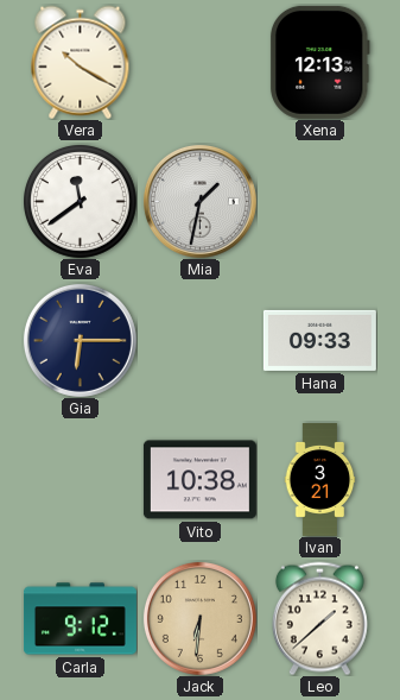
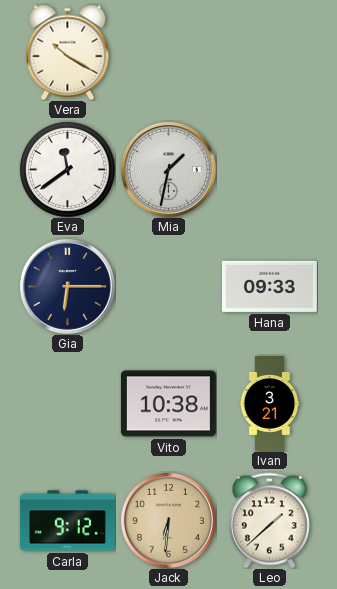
Xena: 12:13 -> none (319, 62)
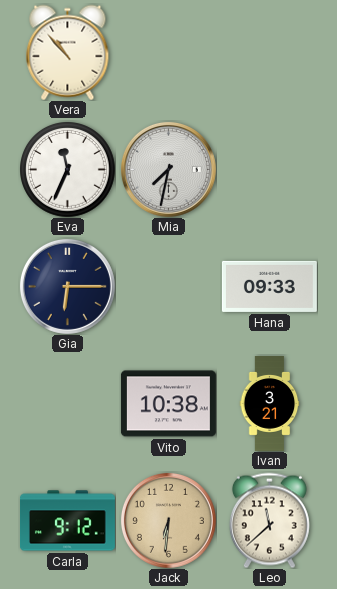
Vera: 10:20 -> 10:53 (68, 52)
Eva: 11:39 -> 11:34 (68, 170)
Mia: 1:32 -> 7:32 (168, 169)
Leo: 1:38 -> 11:38 (269, 520)
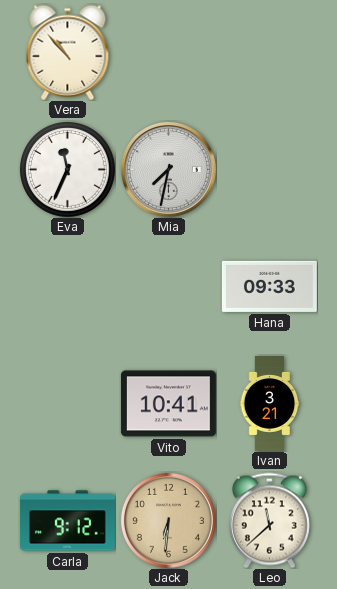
Gia: 6:15 -> none (67, 286)
Vito: 10:38 -> 10:41 (168, 404)
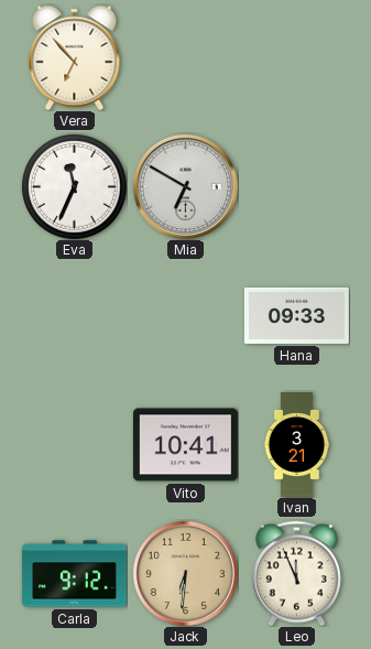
Vera: 10:53 -> 6:53 (75, 57)
Mia: 7:32 -> 6:50 (185, 186)
Leo: 11:38 -> 11:56 (296, 573)
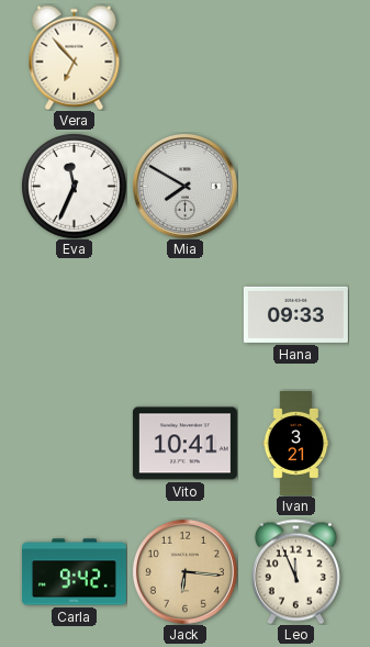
Mia: 6:50 -> 7:50 (184, 186)
Carla: 9:12 -> 9:42 (74, 572)
Jack: 6:31 -> 6:16 (184, 571)
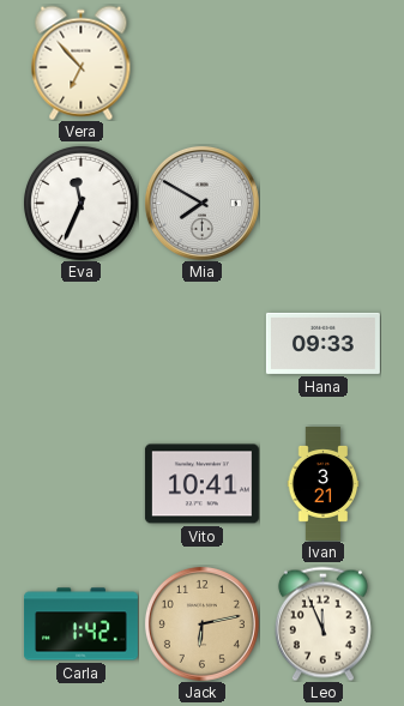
Carla: 9:42 -> 1:42 (80, 624)
Jack: 6:16 -> 6:13 (201, 623)
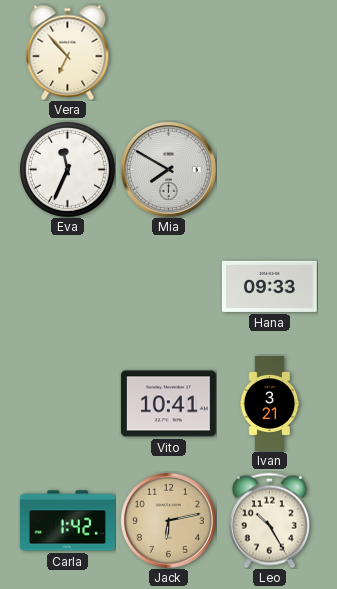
Leo: 11:56 -> 10:25 (269, 520)
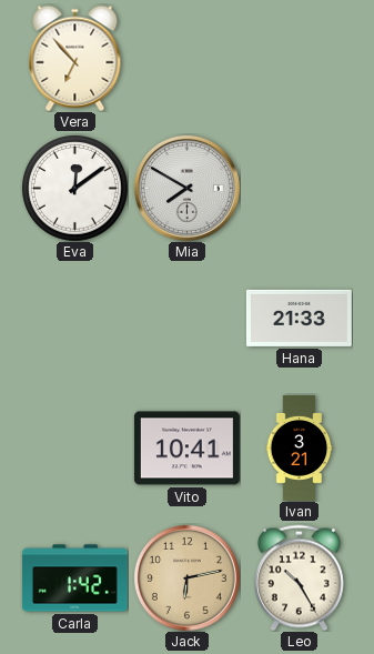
Eva: 11:34 -> 12:09 (75, 189)
Hana: 09:33 -> 21:33 (299, 318)
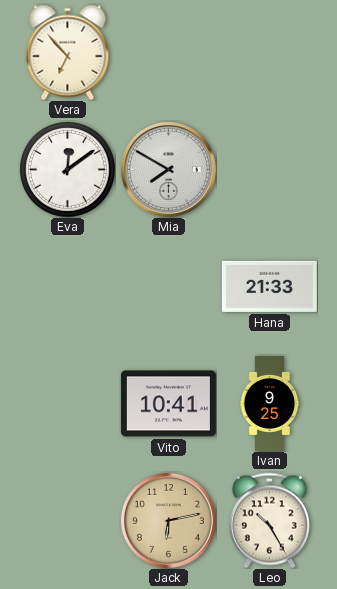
Ivan: 3:21 -> 9:25 (270, 404)
Carla: 1:42 -> none (74, 578)
